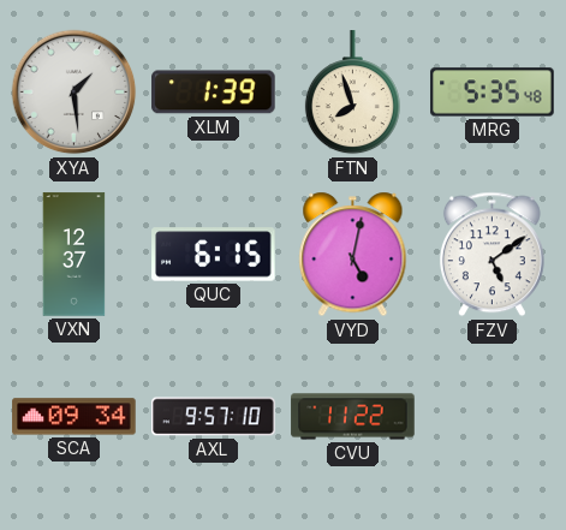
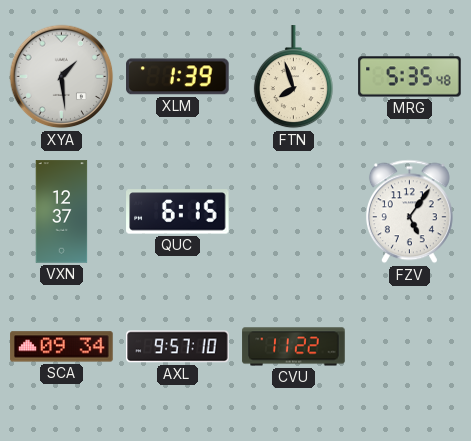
VYD: 5:02 -> none (353, 255)
FZV: 5:09 -> 5:06 (409, 212)
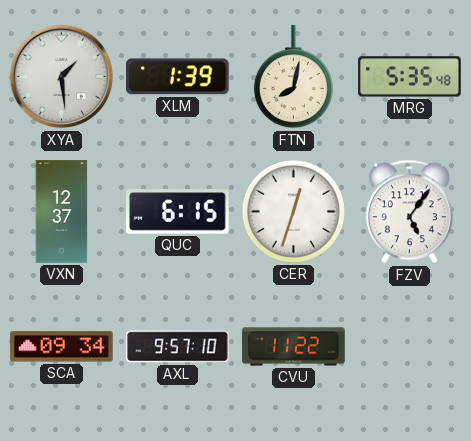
FTN: 7:57 -> 8:02 (293, 77)
CER: none -> 12:33 (293, 211)
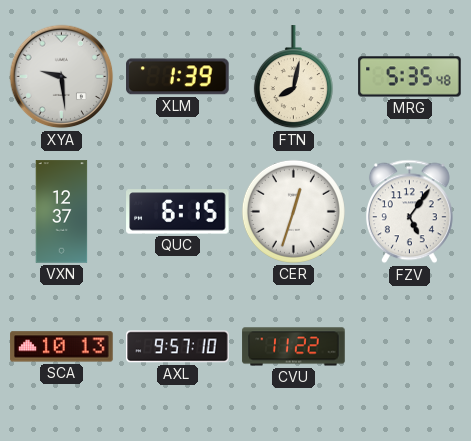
XYA: 1:29 -> 9:29 (62, 77)
SCA: 09:34 -> 10:13 (62, 347)
